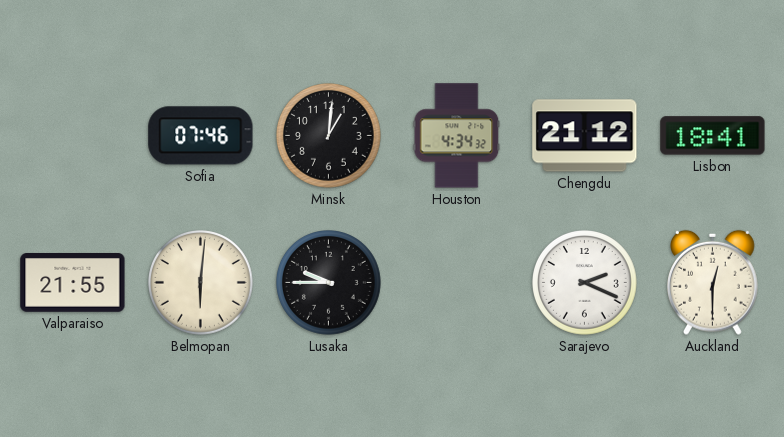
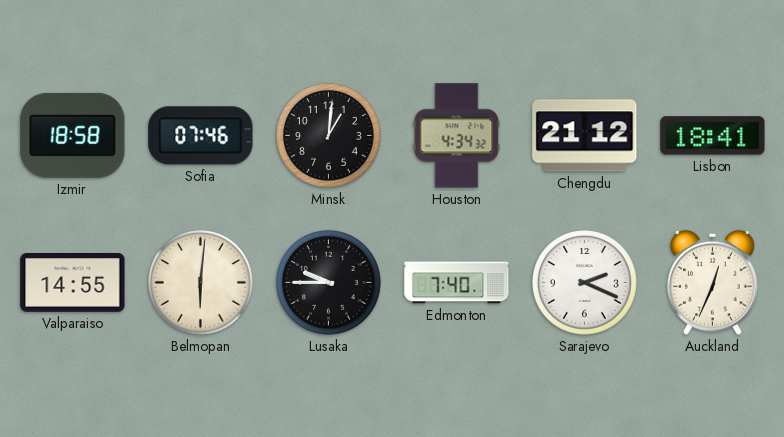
Izmir: none -> 18:58 (73, 135)
Valparaiso: 21:55 -> 14:55 (73, 283)
Edmonton: none -> 7:40 (457, 283)
Auckland: 12:30 -> 12:34 (713, 282)
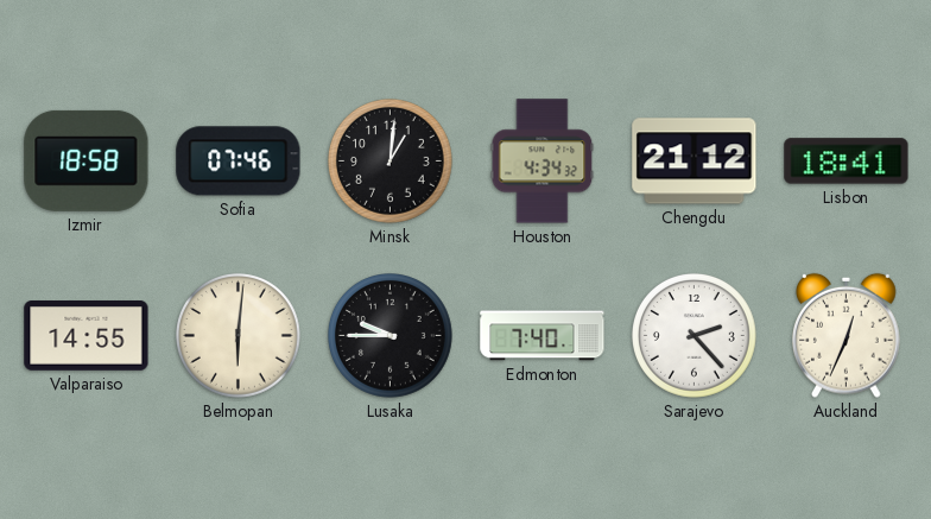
Sarajevo: 2:19 -> 2:23 (695, 336)
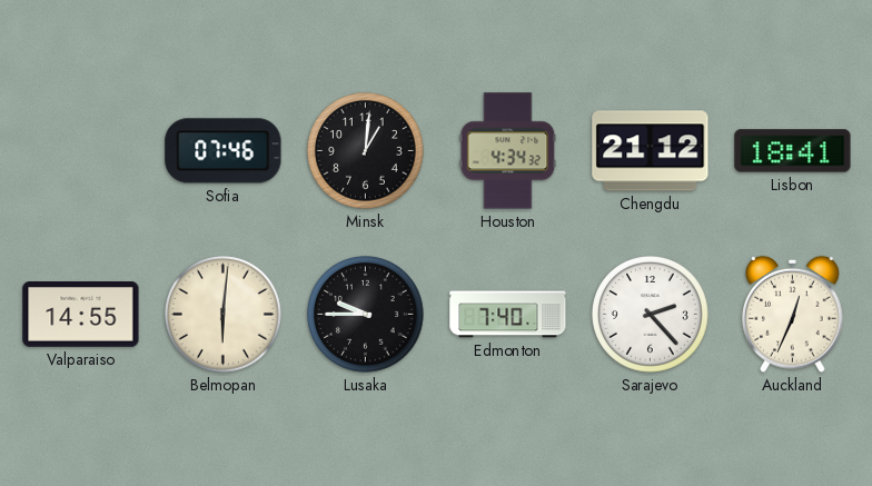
Izmir: 18:58 -> none (87, 160)
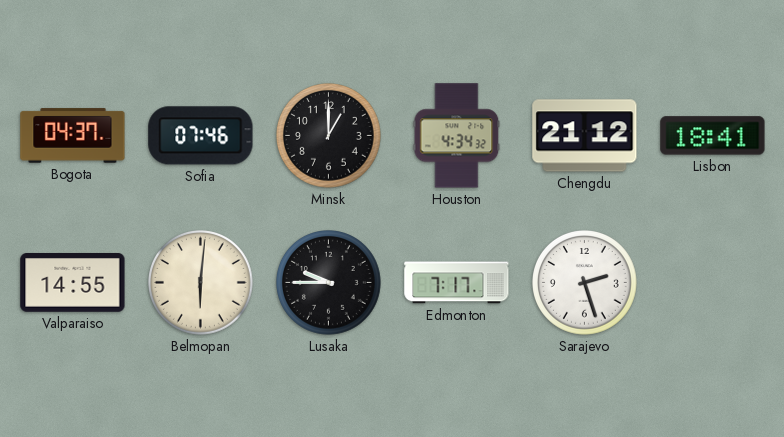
Bogota: none -> 04:37 (73, 136)
Minsk: 1:01 -> 1:00 (329, 136)
Edmonton: 7:40 -> 7:17 (457, 283)
Sarajevo: 2:23 -> 2:27 (585, 283)
Auckland: 12:34 -> none (793, 314)
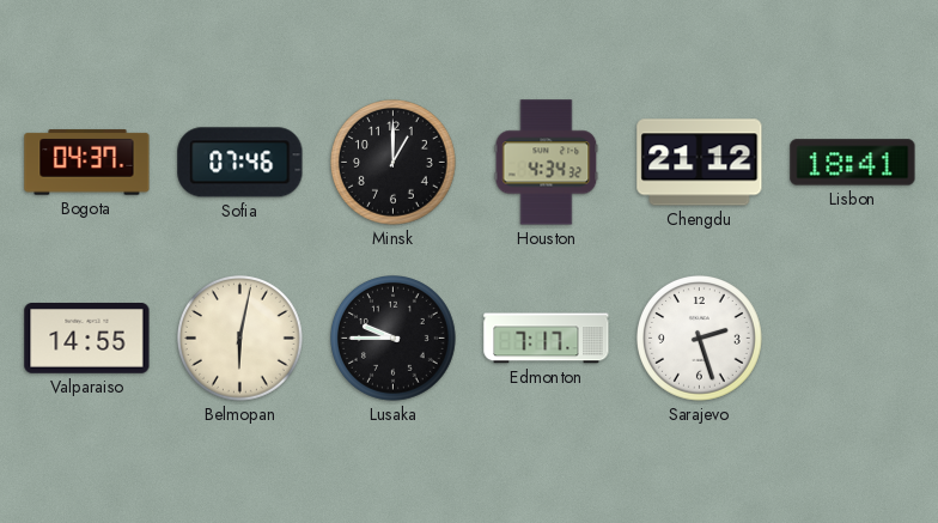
Belmopan: 6:01 -> 6:02 (240, 339)
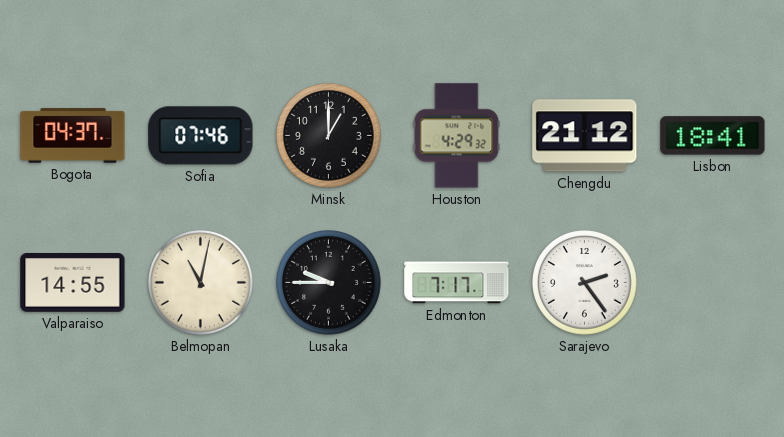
Houston: 4:34 -> 4:29 (457, 136)
Belmopan: 6:02 -> 11:02 (201, 283)
Sarajevo: 2:27 -> 2:24 (585, 283)
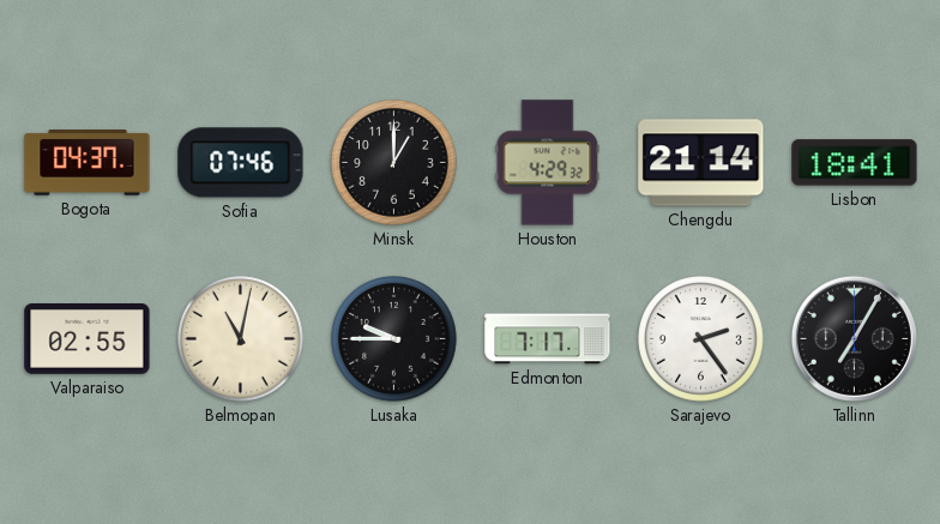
Chengdu: 21:12 -> 21:14 (701, 163)
Valparaiso: 14:55 -> 02:55 (88, 339)
Tallinn: none -> 7:05 (854, 338)
